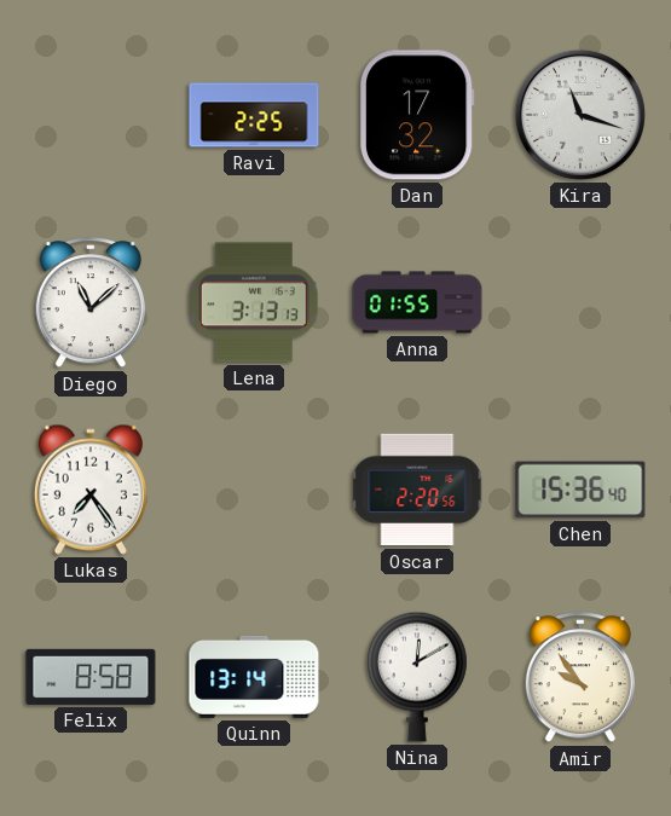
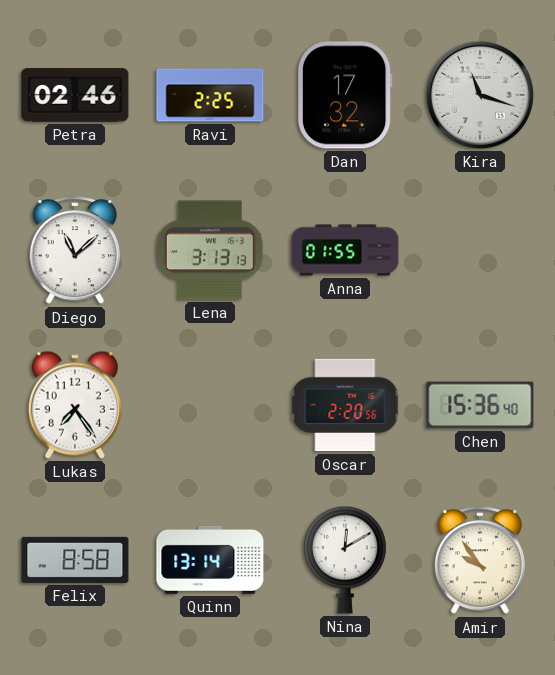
Petra: none -> 02:46 (75, 95)
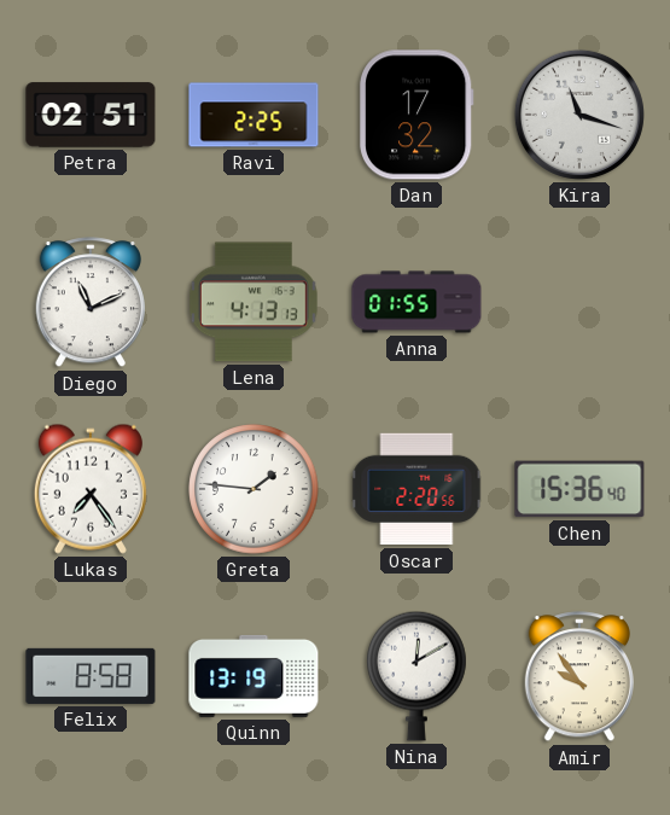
Petra: 02:46 -> 02:51 (91, 115)
Diego: 11:08 -> 11:11 (91, 303)
Lena: 3:13 -> 4:13 (254, 302)
Greta: none -> 1:46 (254, 489)
Quinn: 13:14 -> 13:19 (254, 676)
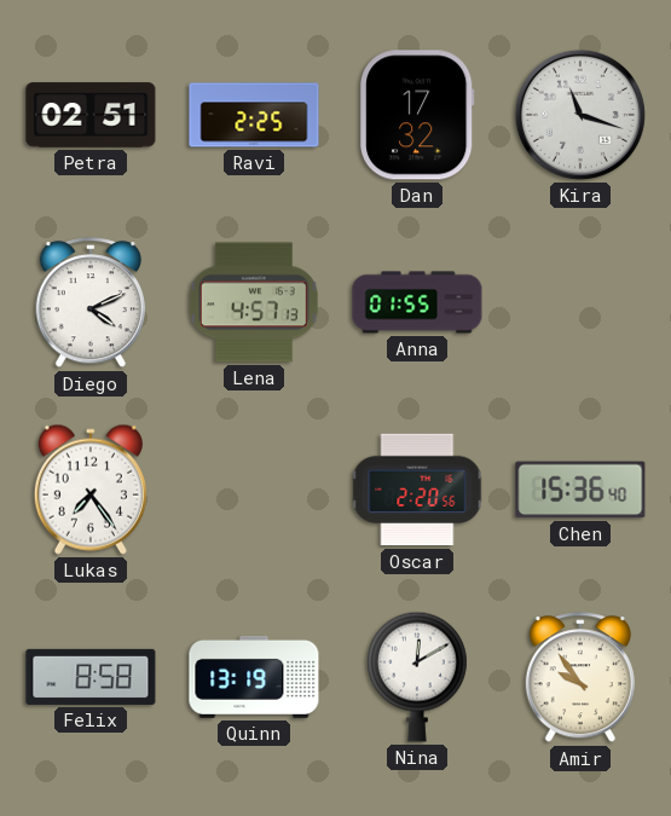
Diego: 11:11 -> 4:11 (91, 303)
Lena: 4:13 -> 4:57 (254, 302)
Greta: 1:46 -> none (254, 489)
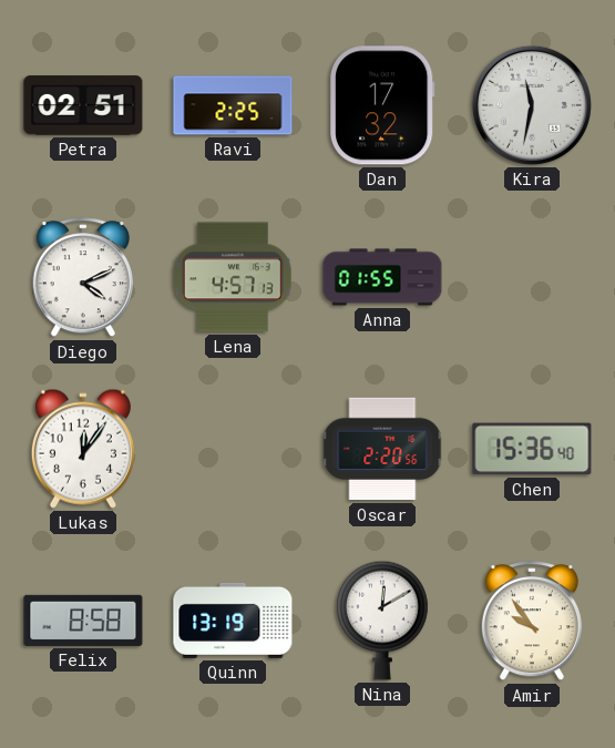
Kira: 11:18 -> 11:32 (532, 105)
Lukas: 7:24 -> 12:06 (83, 449)
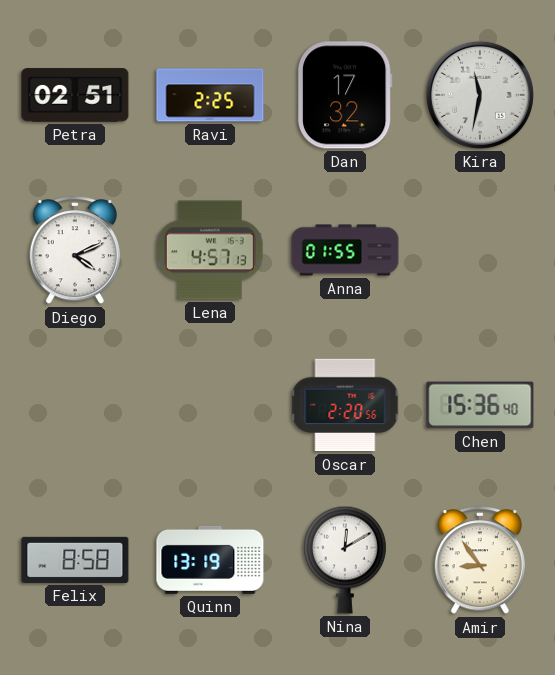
Lukas: 12:06 -> none (83, 449)
Amir: 9:54 -> 8:54 (480, 561)
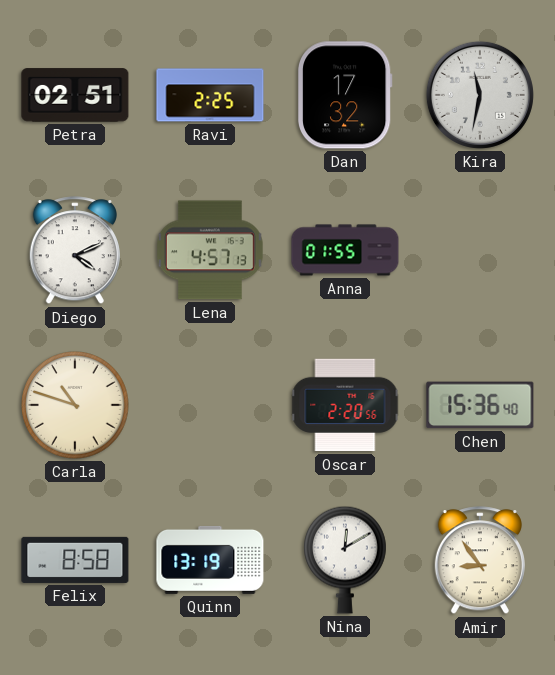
Carla: none -> 10:48 (75, 405)
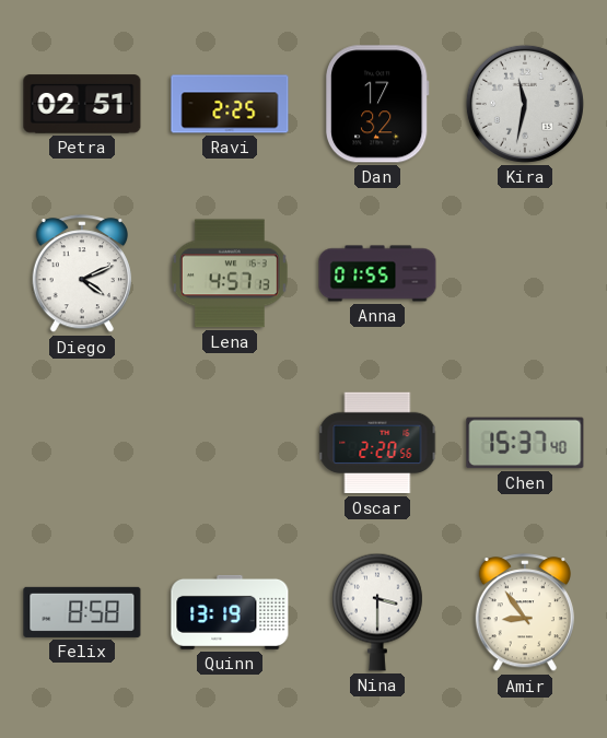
Carla: 10:48 -> none (75, 405)
Chen: 15:36 -> 15:37 (525, 443)
Nina: 12:10 -> 3:30 (378, 612)
